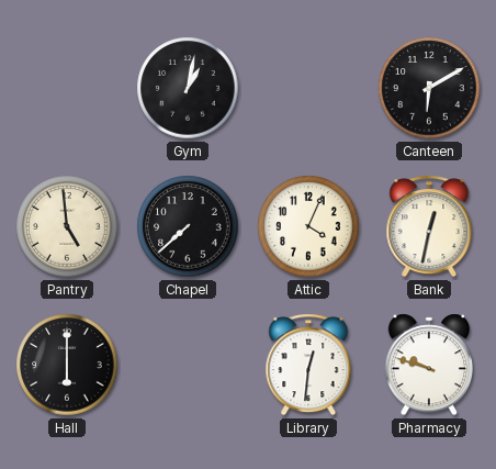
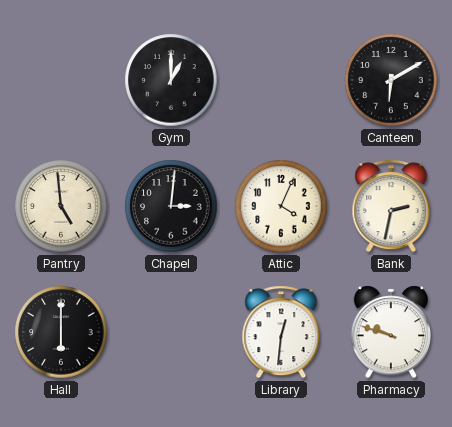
Gym: 1:02 -> 1:00 (171, 80)
Chapel: 7:38 -> 3:01 (171, 206)
Bank: 12:32 -> 2:32 (391, 206)
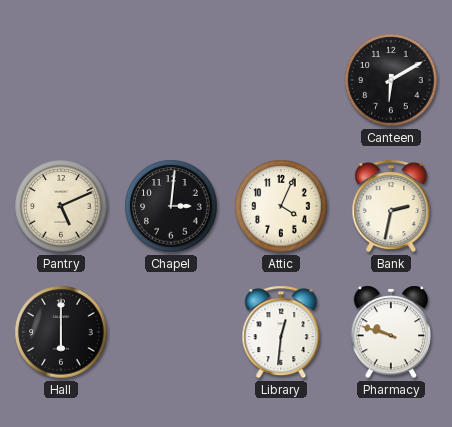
Gym: 1:00 -> none (171, 80)
Pantry: 4:59 -> 5:11 (61, 206)
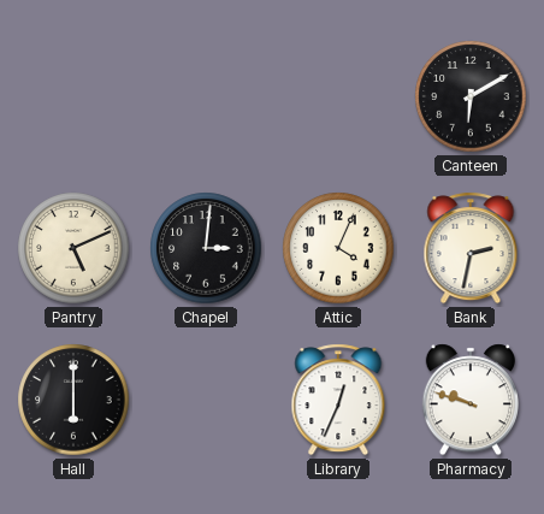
Library: 12:31 -> 12:34 (338, 400)
